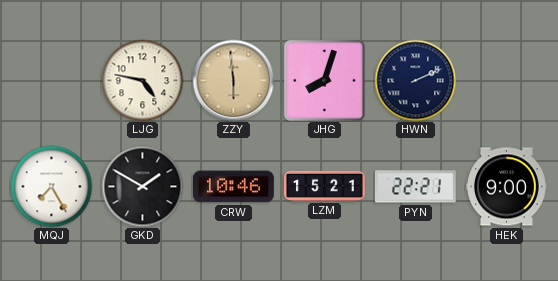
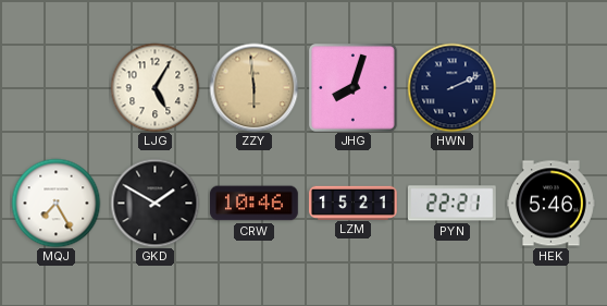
LJG: 4:47 -> 5:05 (154, 87)
HEK: 9:00 -> 5:46 (552, 204)
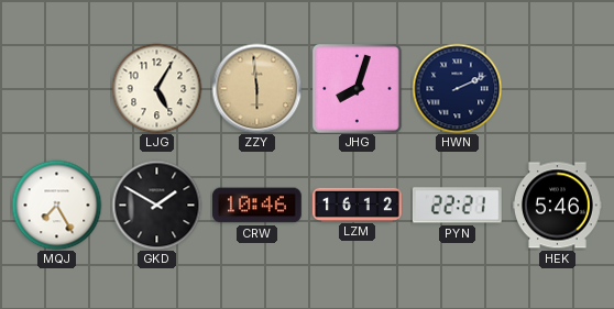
LZM: 15:21 -> 16:12 (358, 205)
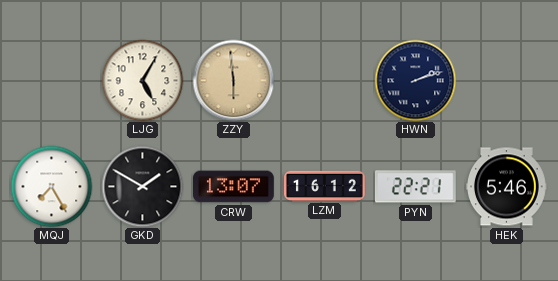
JHG: 8:03 -> none (357, 88)
HWN: 2:11 -> 2:12 (415, 80)
CRW: 10:46 -> 13:07 (234, 187)
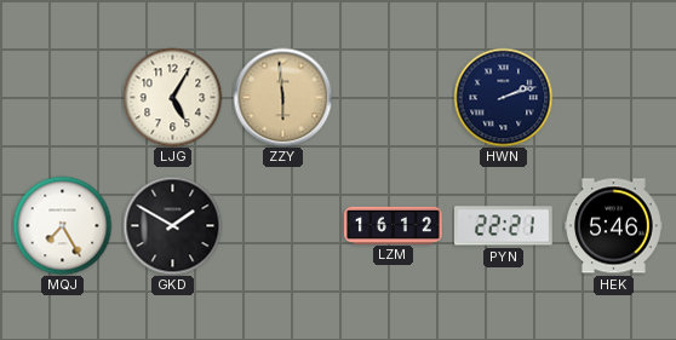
CRW: 13:07 -> none (234, 187)
